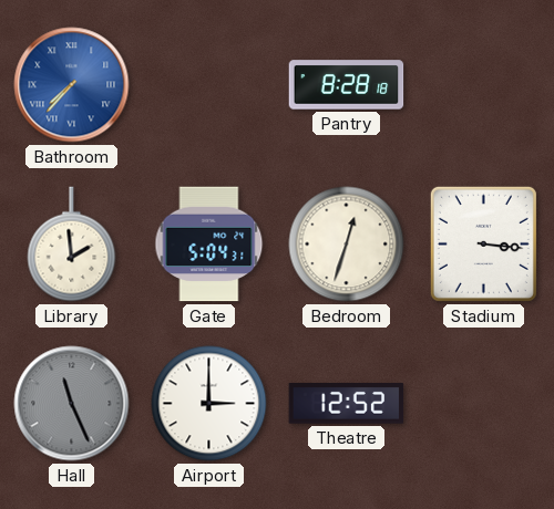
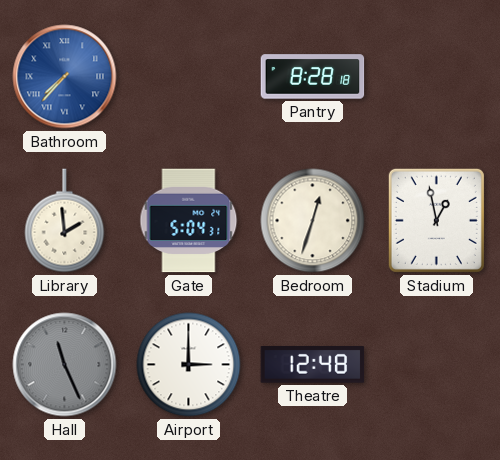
Stadium: 3:16 -> 12:58 (436, 220)
Theatre: 12:52 -> 12:48 (313, 365)
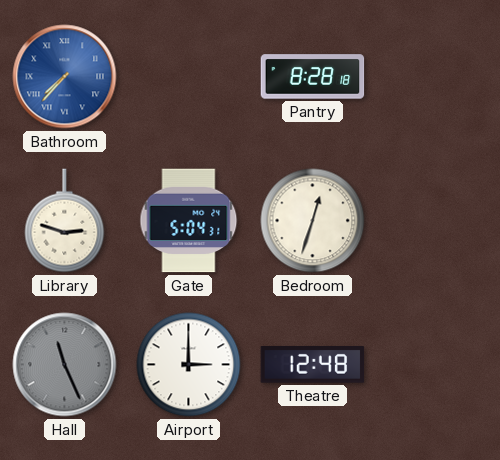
Library: 1:59 -> 2:48 (65, 221)
Stadium: 12:58 -> none (436, 220)
